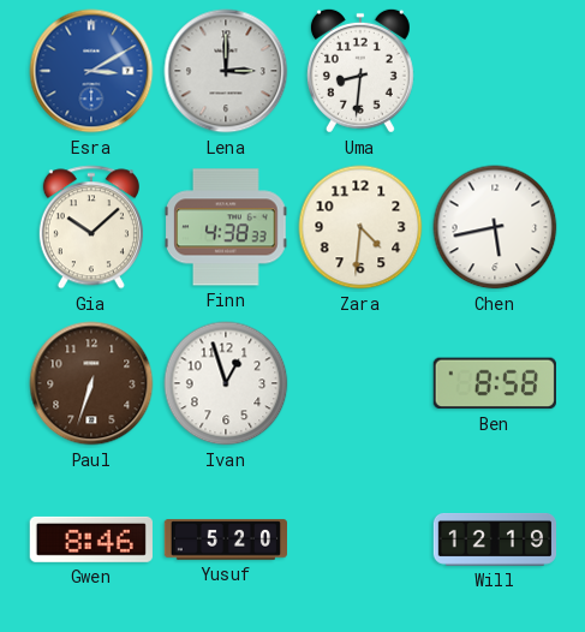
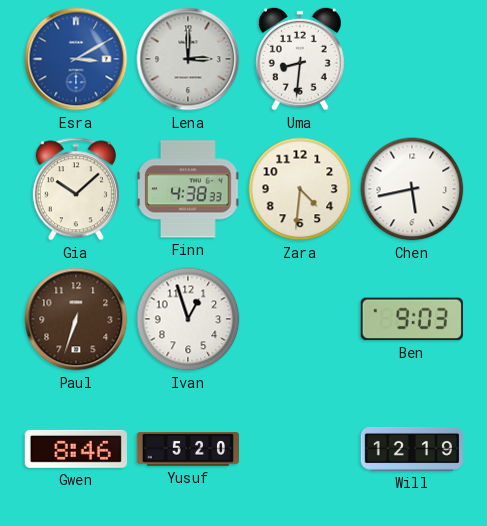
Ben: 8:58 -> 9:03 (412, 319)
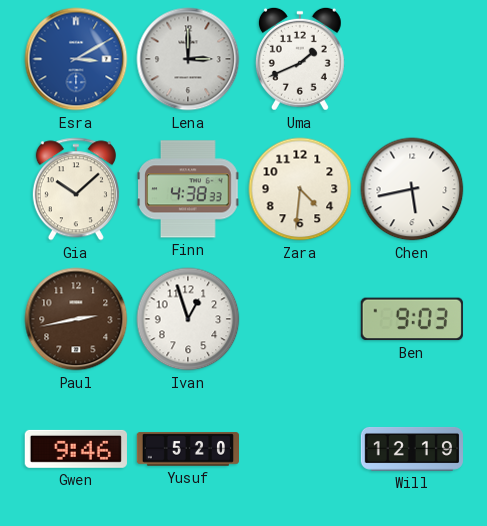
Uma: 8:31 -> 1:41 (300, 59)
Paul: 6:33 -> 2:43 (76, 319)
Gwen: 8:46 -> 9:46 (76, 449)
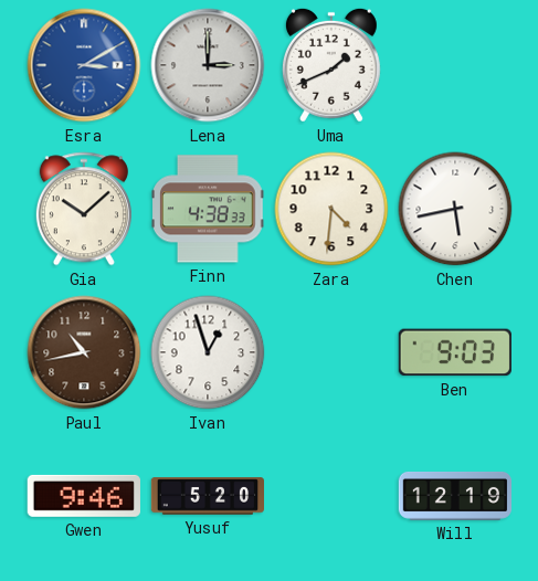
Paul: 2:43 -> 10:43 (84, 352)
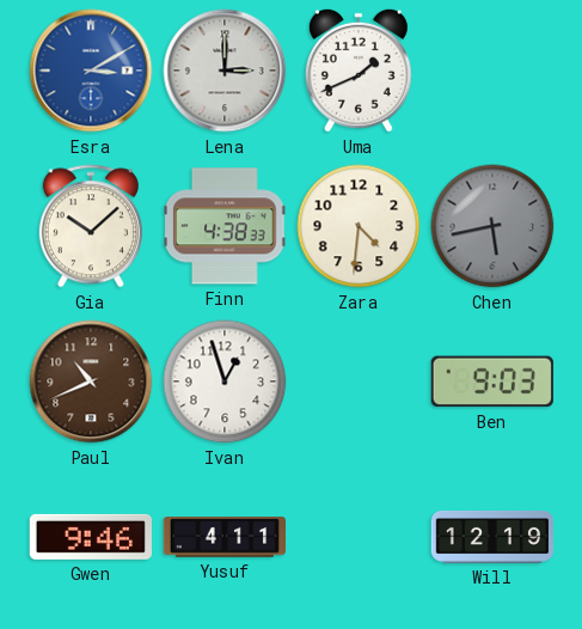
Chen dial: white -> grey (492, 226)
Paul: 10:43 -> 10:41 (91, 381)
Yusuf: 5:20 -> 4:11 (223, 537)
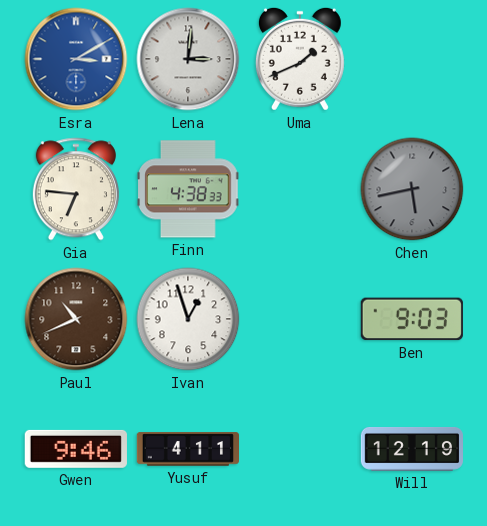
Lena: 3:00 -> 3:01 (188, 59)
Gia: 10:08 -> 6:46 (76, 189)
Zara: 4:31 -> none (359, 226)
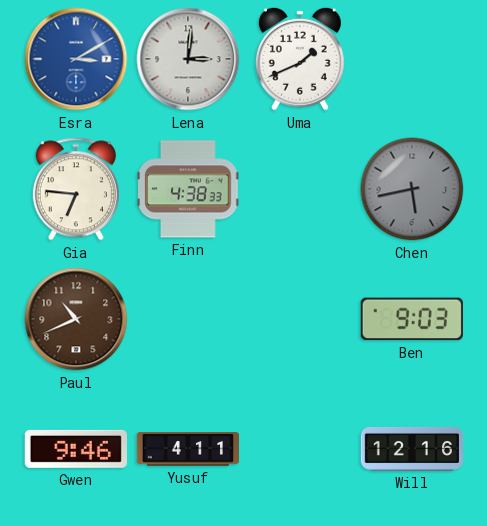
Ivan: 12:57 -> none (188, 319)
Will: 12:19 -> 12:16 (411, 450)
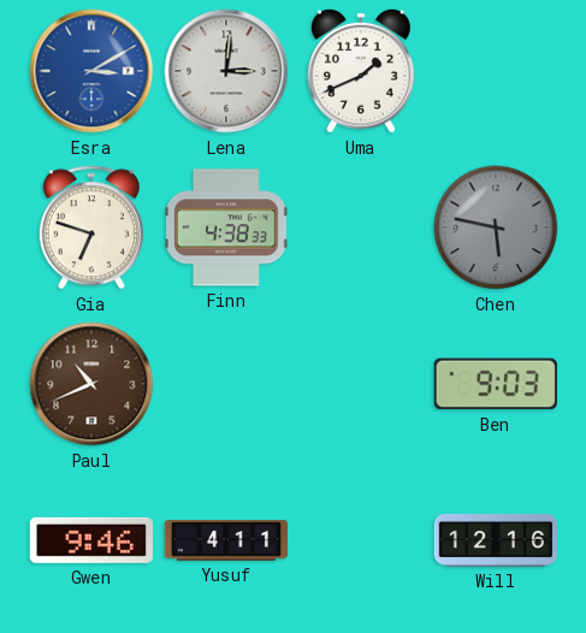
Gia: 6:46 -> 6:48 (91, 227)
Chen: 5:43 -> 5:47 (496, 227)
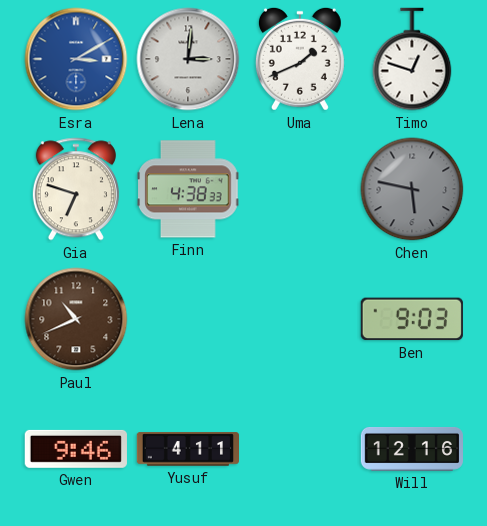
Timo: none -> 12:48 (412, 59)
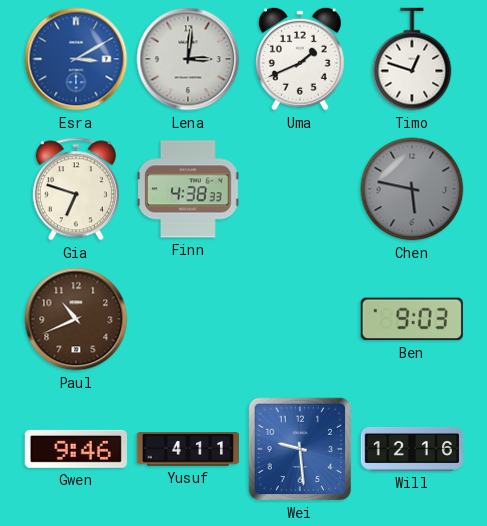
Wei: none -> 9:29 (300, 449)
